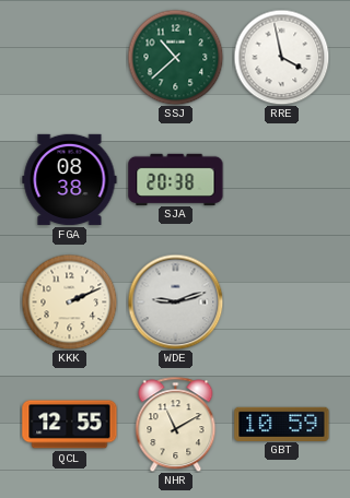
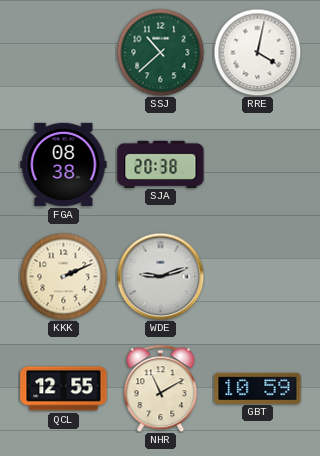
RRE: 3:58 -> 4:02 (257, 52)
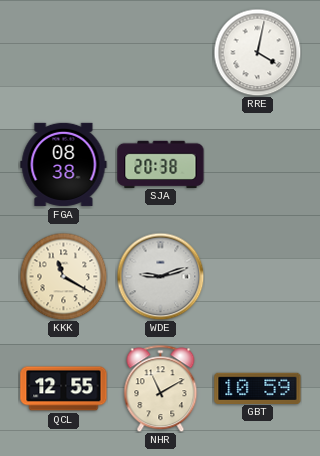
SSJ: 10:38 -> none (160, 52)
KKK: 2:11 -> 11:20 (63, 276)
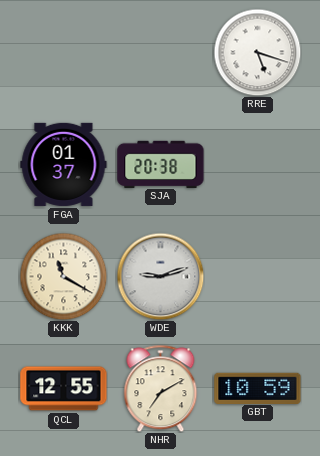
RRE: 4:02 -> 5:18 (257, 52)
FGA: 08:38 -> 01:37 (64, 164)
NHR: 11:10 -> 7:10 (161, 388)
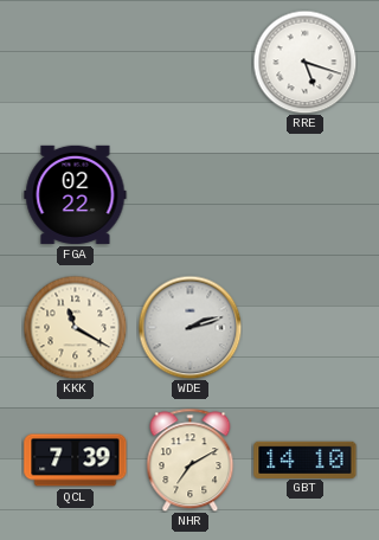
FGA: 01:37 -> 02:22 (76, 194)
SJA: 20:38 -> none (161, 164)
WDE: 9:12 -> 2:12 (189, 327)
QCL: 12:55 -> 7:39 (76, 461)
GBT: 10:59 -> 14:10 (306, 459)
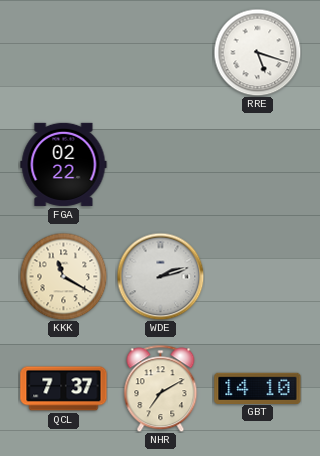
QCL: 7:39 -> 7:37 (64, 389)
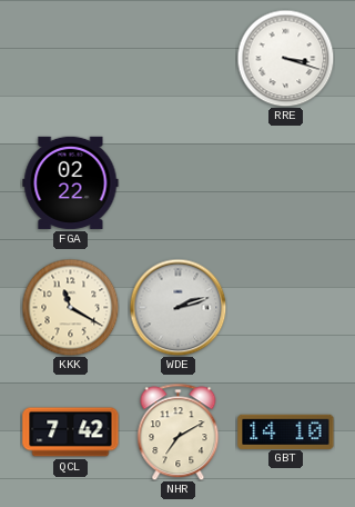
RRE: 5:18 -> 3:18 (285, 58)
QCL: 7:37 -> 7:42 (71, 433)
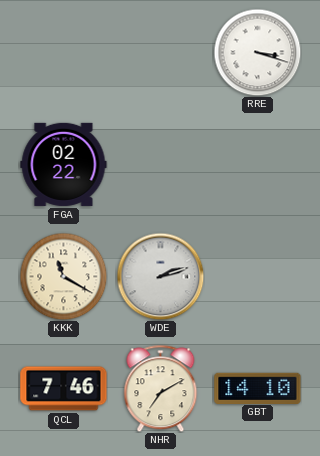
QCL: 7:42 -> 7:46 (64, 389)
